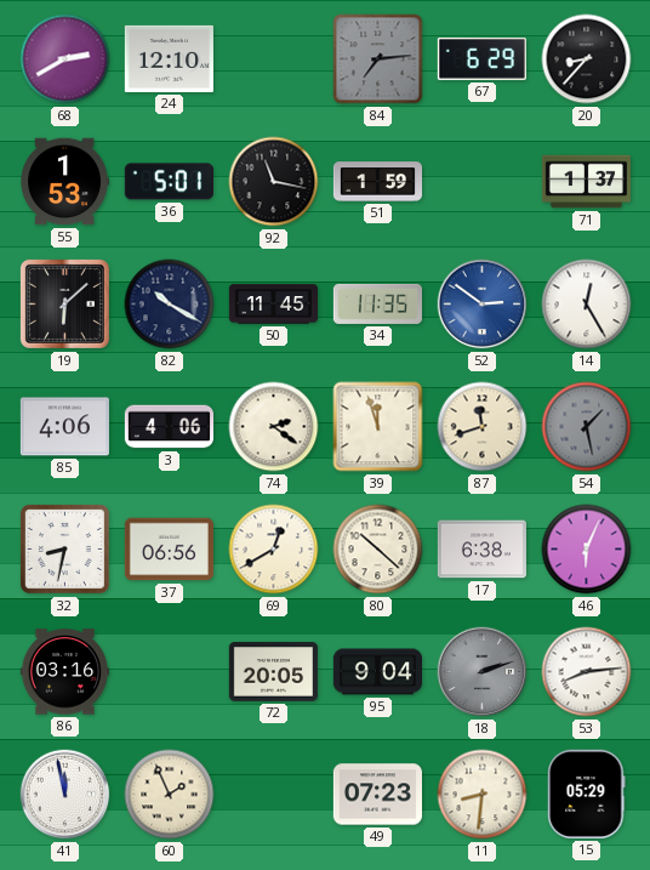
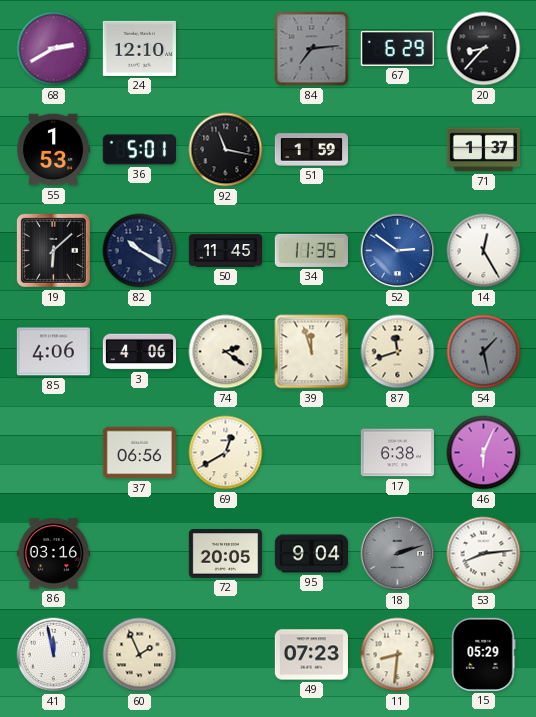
32: 8:32 -> none (64, 548)
80: 10:22 -> none (378, 550)
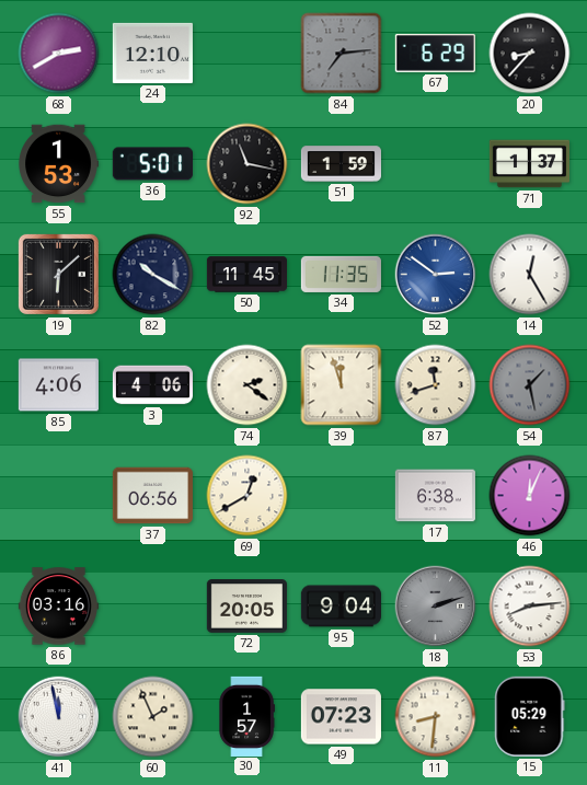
46: 6:04 -> 12:04 (530, 496)
30: none -> 1:57 (246, 716)
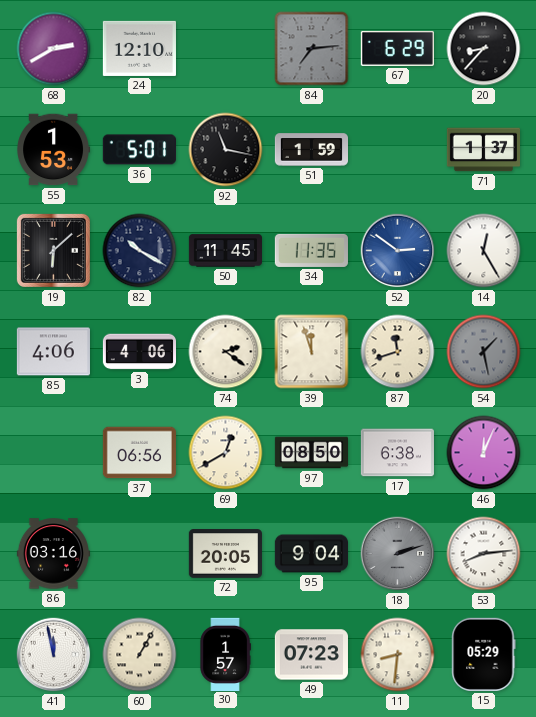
97: none -> 08:50 (311, 453)
60: 1:56 -> 1:05 (140, 655)
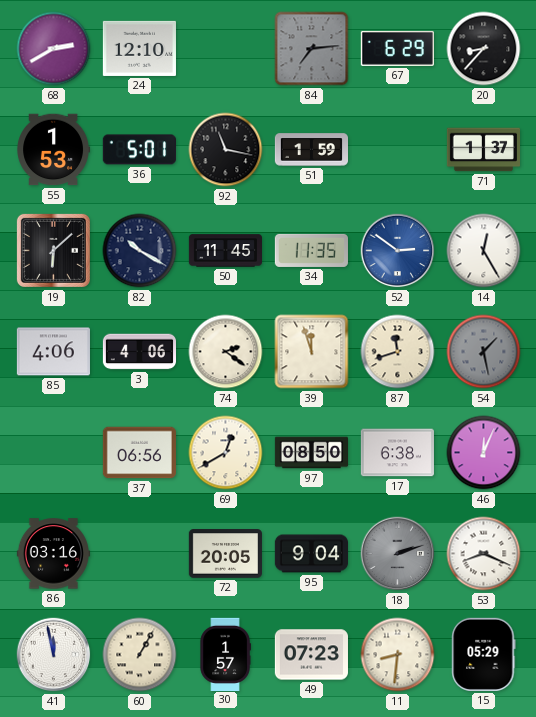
53: 8:14 -> 8:19 (484, 554)
